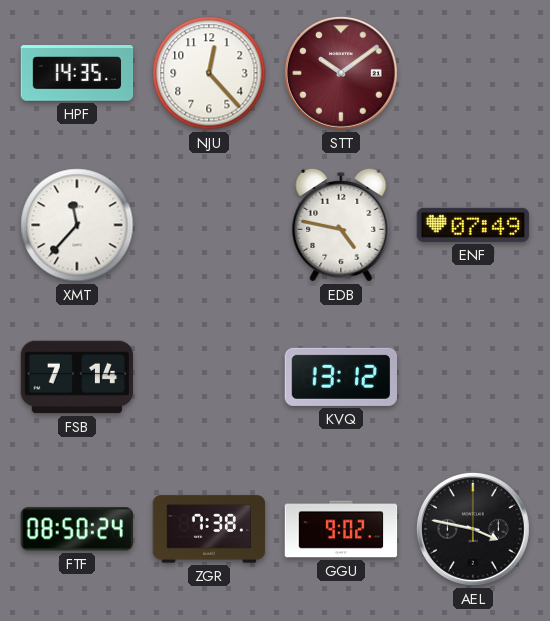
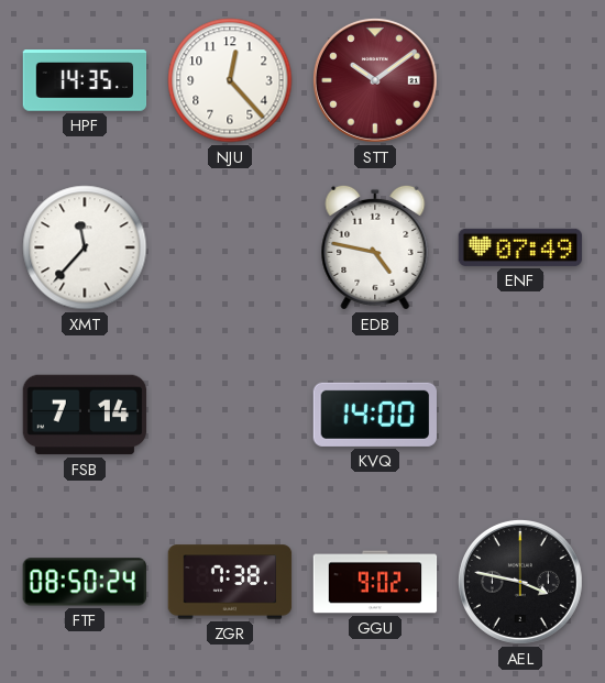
KVQ: 13:12 -> 14:00 (374, 415)
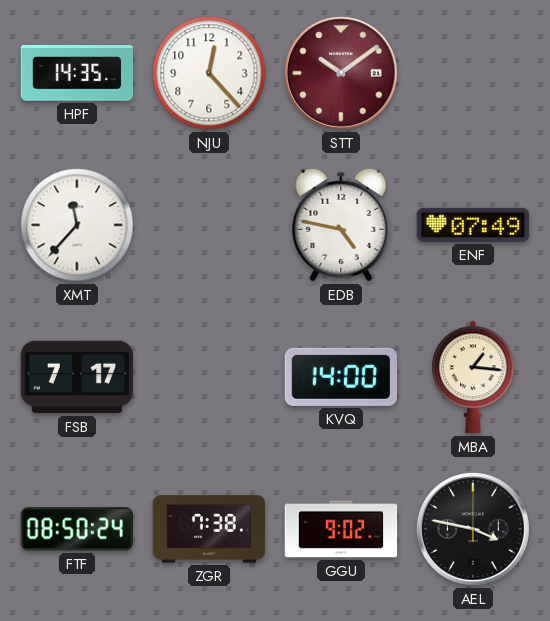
FSB: 7:14 -> 7:17 (77, 377)
MBA: none -> 1:16 (473, 377)
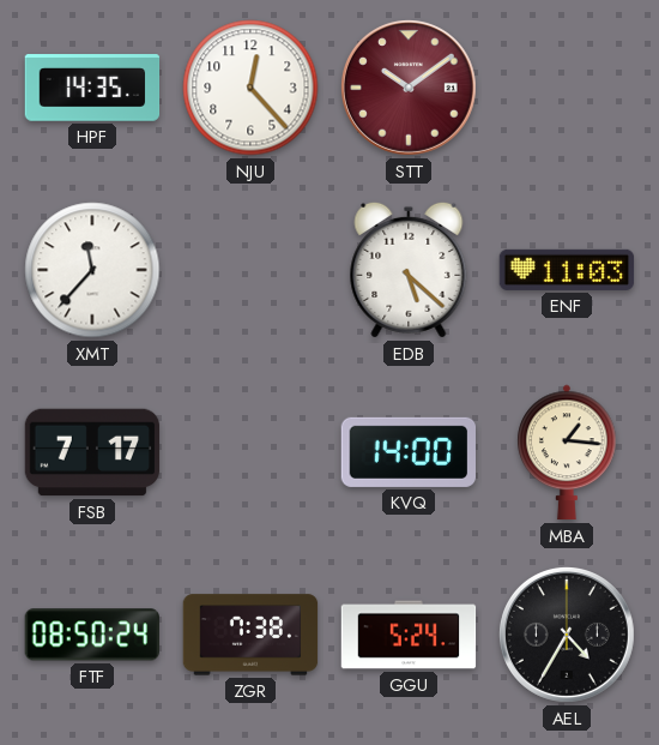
EDB: 4:47 -> 5:22 (409, 270)
ENF: 07:49 -> 11:03 (567, 270)
GGU: 9:02 -> 5:24 (409, 635)
AEL: 3:47 -> 4:35 (567, 635)
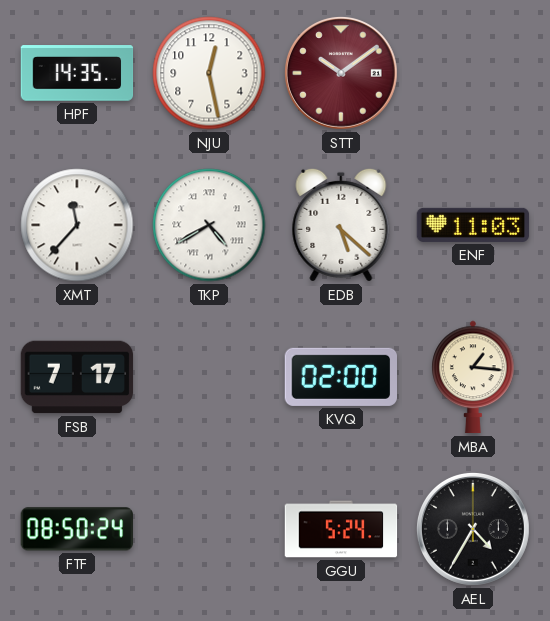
NJU: 12:23 -> 12:28 (209, 73)
TKP: none -> 4:40 (209, 225)
KVQ: 14:00 -> 02:00 (340, 377)
ZGR: 7:38 -> none (250, 635)
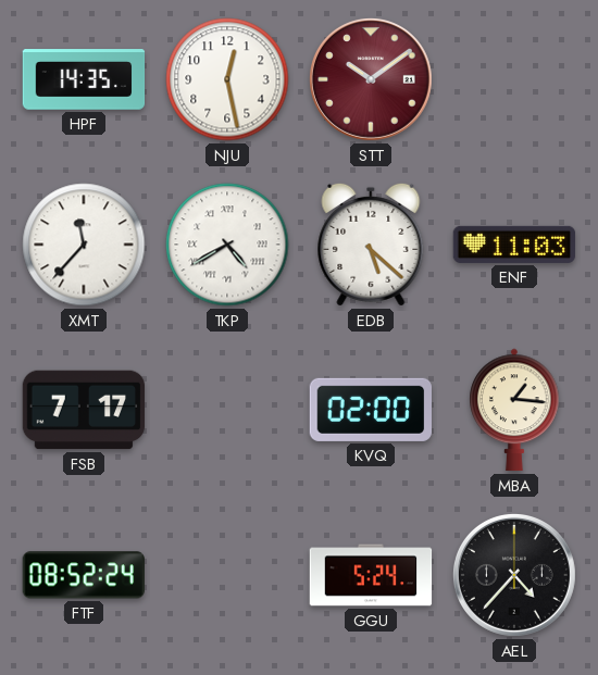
FTF: 08:50 -> 08:52 (83, 575)
AEL: 4:35 -> 4:37 (514, 575)
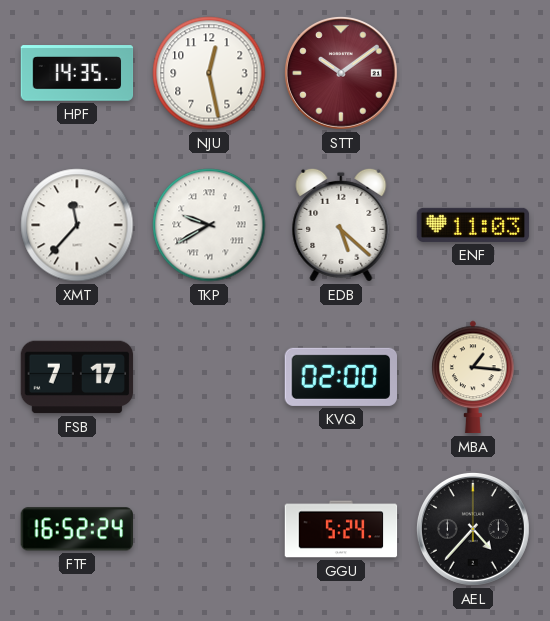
TKP: 4:40 -> 9:40 (209, 225)
FTF: 08:52 -> 16:52 (76, 529)
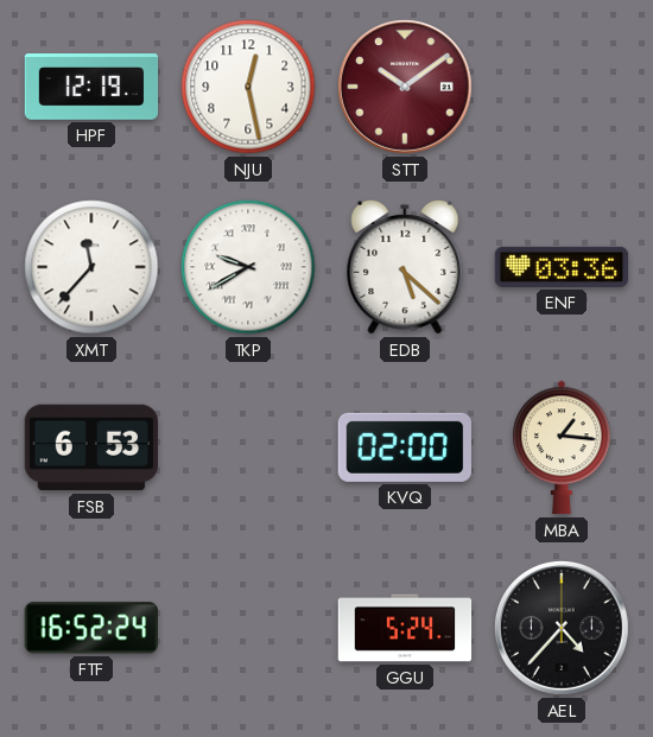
HPF: 14:35 -> 12:19 (91, 87)
ENF: 11:03 -> 03:36 (562, 267)
FSB: 7:17 -> 6:53 (91, 447)
